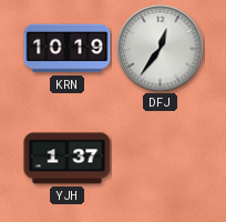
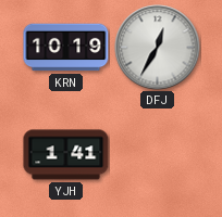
DFJ: 12:36 -> 12:35 (158, 48)
YJH: 1:37 -> 1:41 (66, 155)
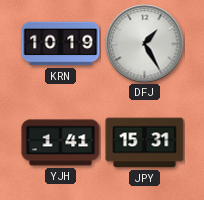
DFJ: 12:35 -> 1:25 (145, 44)
JPY: none -> 15:31 (145, 143)
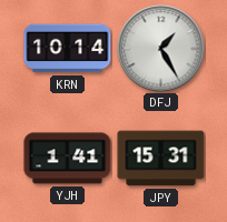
KRN: 10:19 -> 10:14 (68, 49)
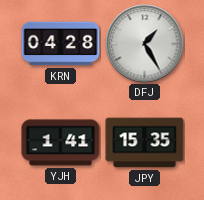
KRN: 10:14 -> 04:28 (61, 44)
JPY: 15:31 -> 15:35 (145, 143)
